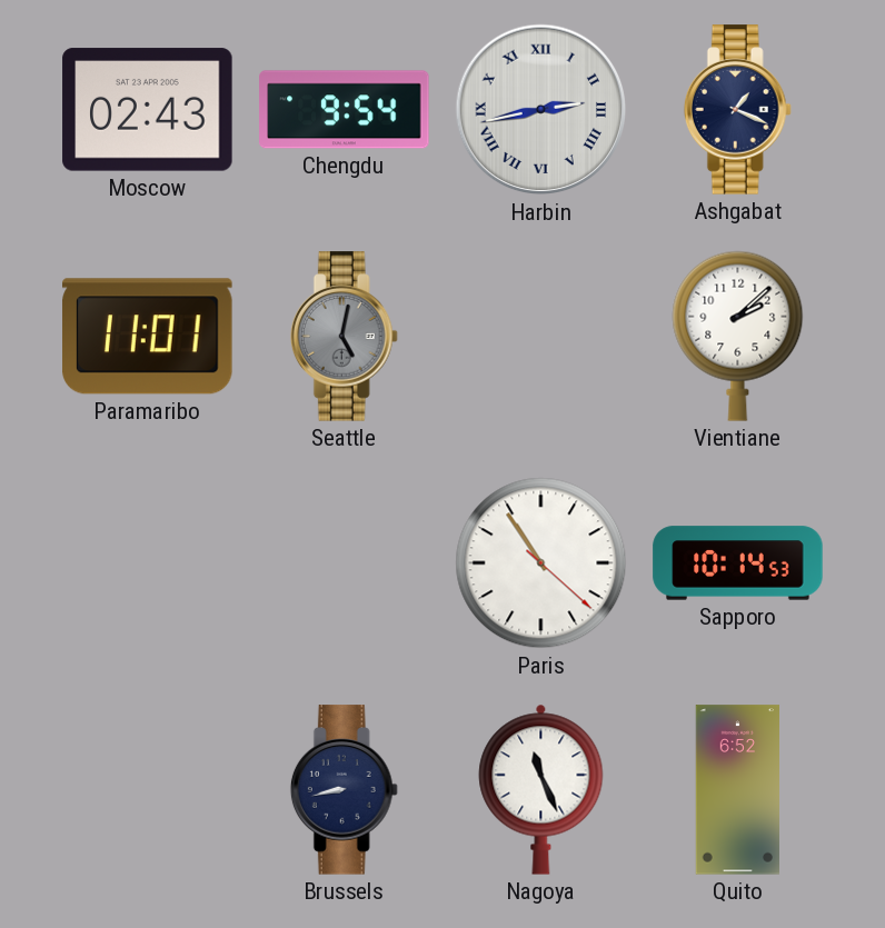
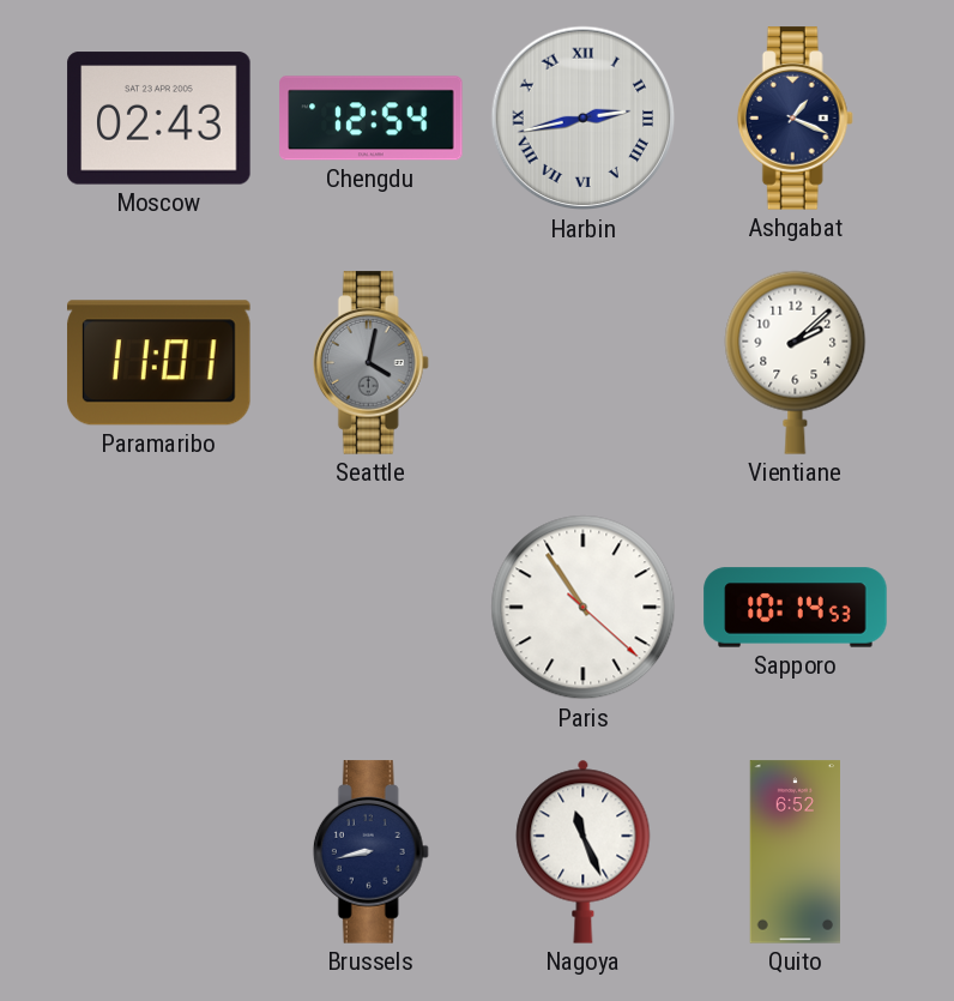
Chengdu: 9:54 -> 12:54 (372, 119)
Seattle: 5:02 -> 4:02 (370, 363)
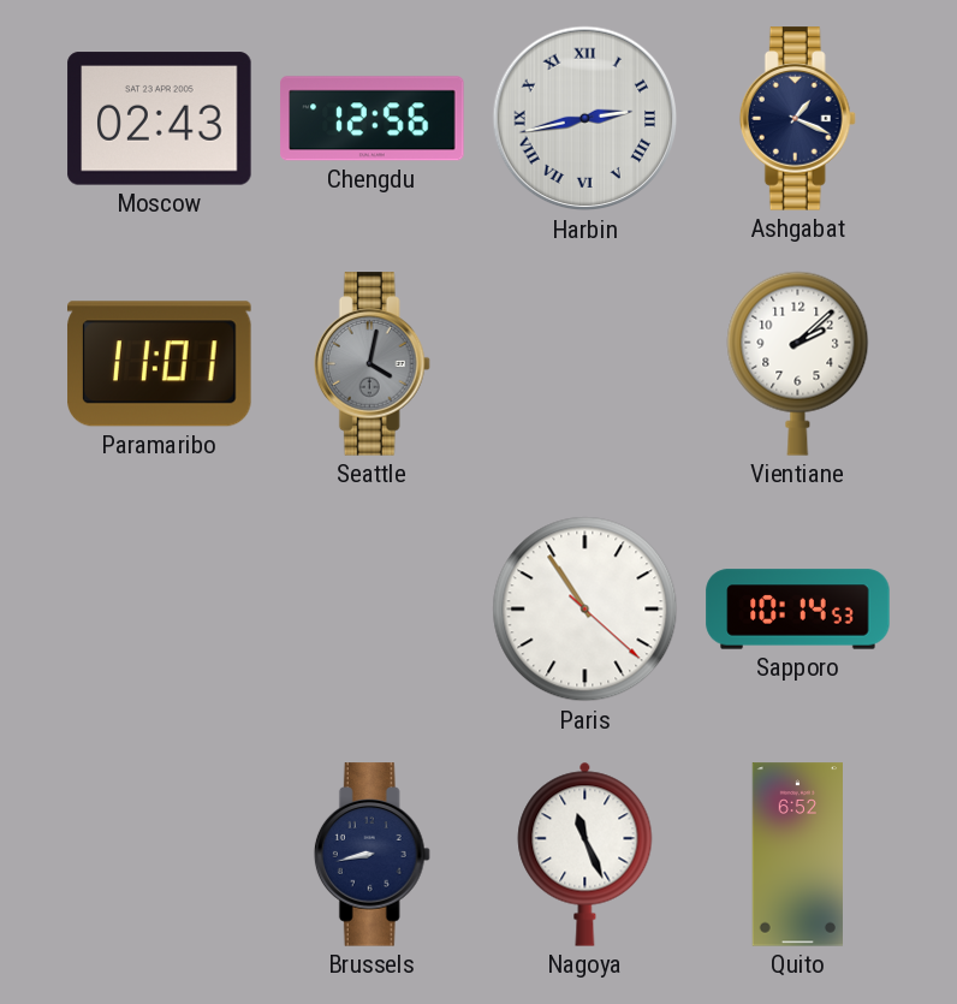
Chengdu: 12:54 -> 12:56 (373, 119)
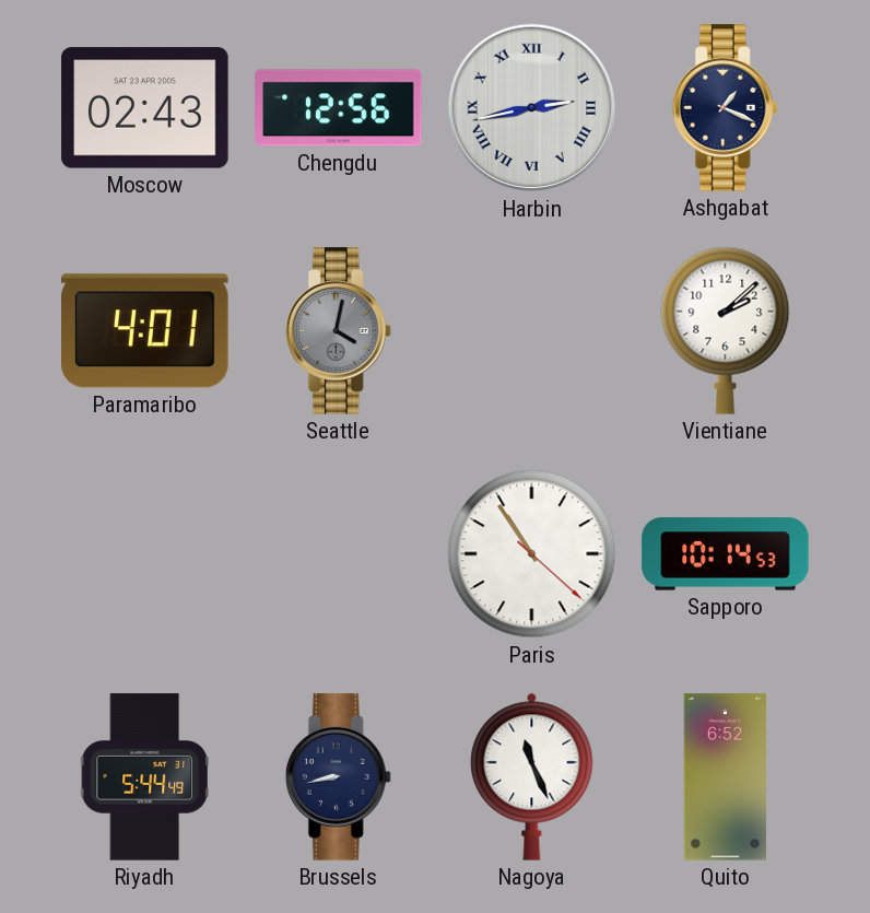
Paramaribo: 11:01 -> 4:01 (145, 331)
Riyadh: none -> 5:44 (144, 777)
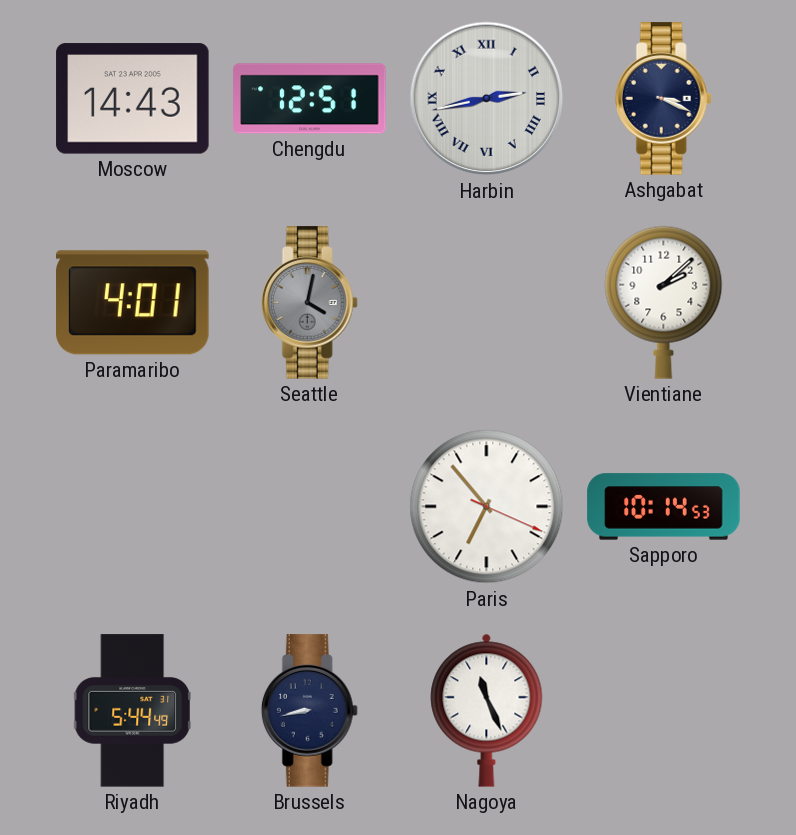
Moscow: 02:43 -> 14:43 (133, 99)
Chengdu: 12:56 -> 12:51 (310, 99)
Ashgabat: 1:19 -> 3:19 (663, 99)
Paris: 10:54 -> 6:53 (487, 507)
Quito: 6:52 -> none (725, 777)
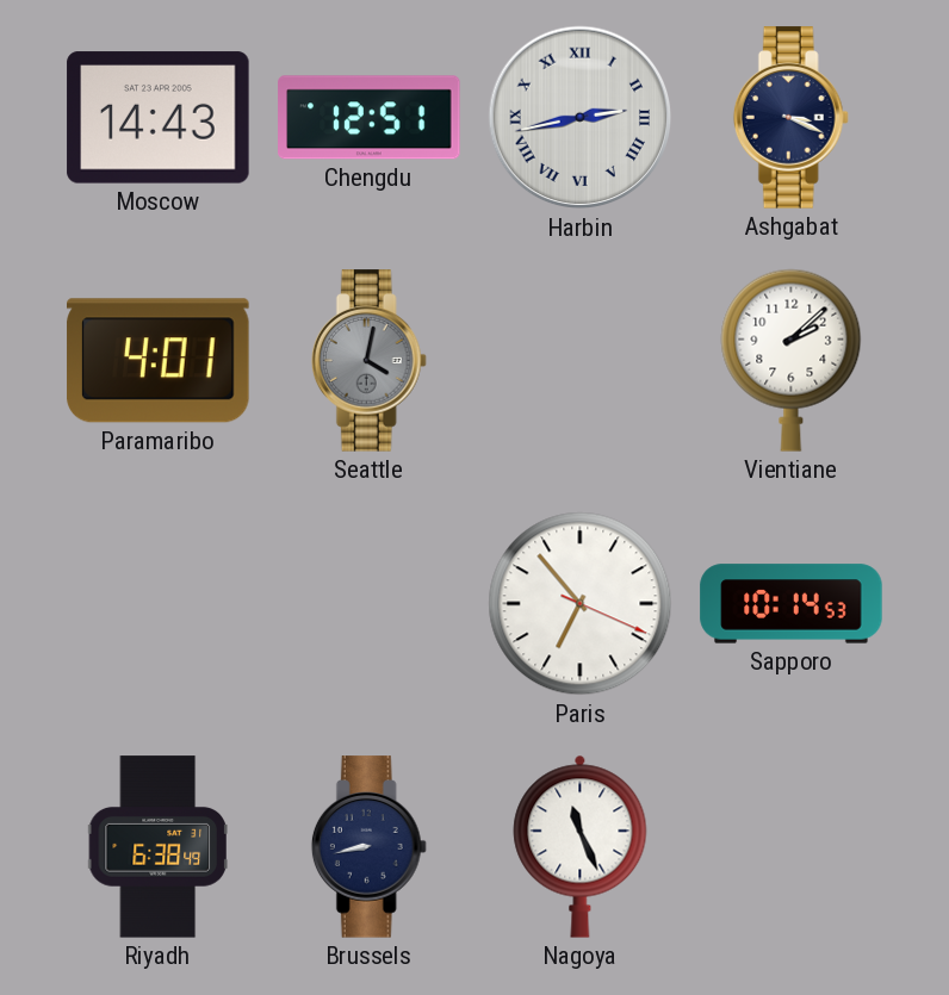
Riyadh: 5:44 -> 6:38 (157, 847)
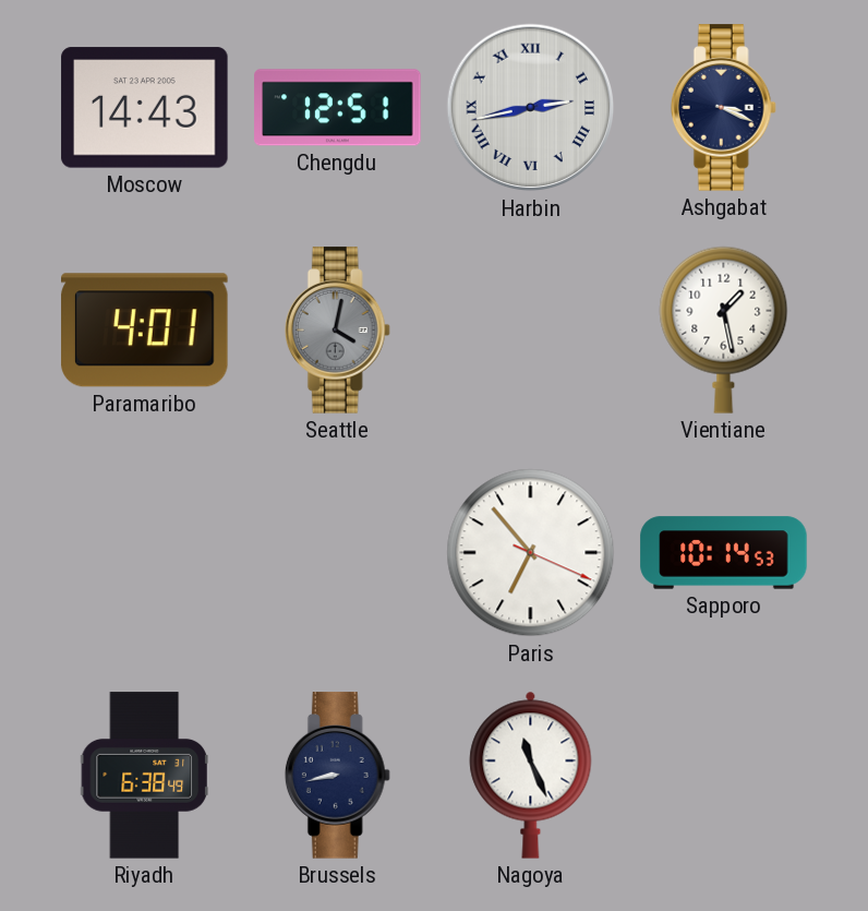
Vientiane: 2:08 -> 1:28 (724, 329)
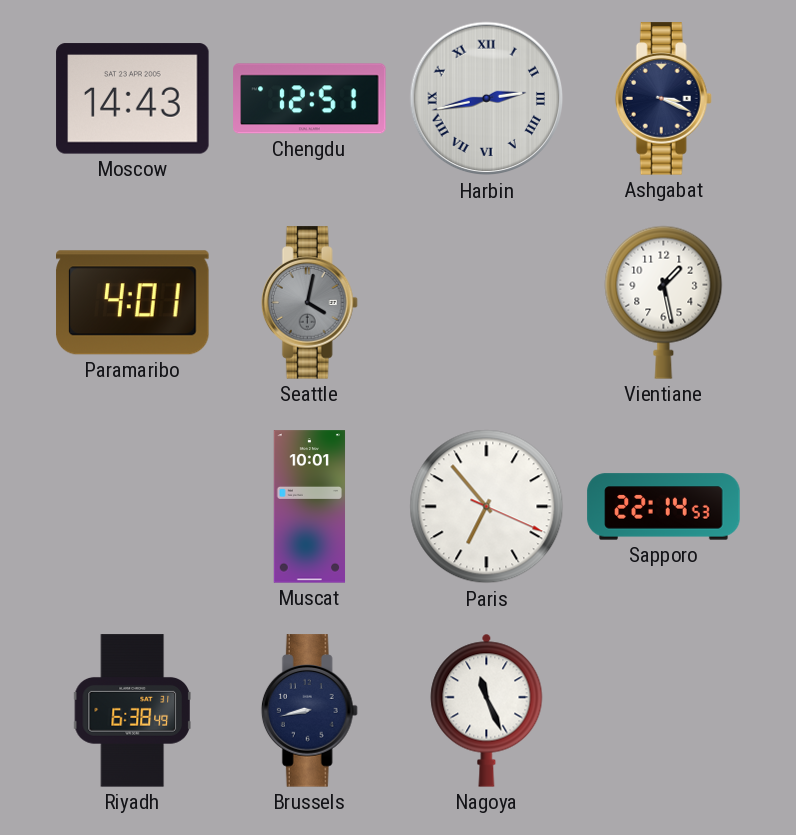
Muscat: none -> 10:01 (310, 507)
Sapporo: 10:14 -> 22:14 (664, 507)
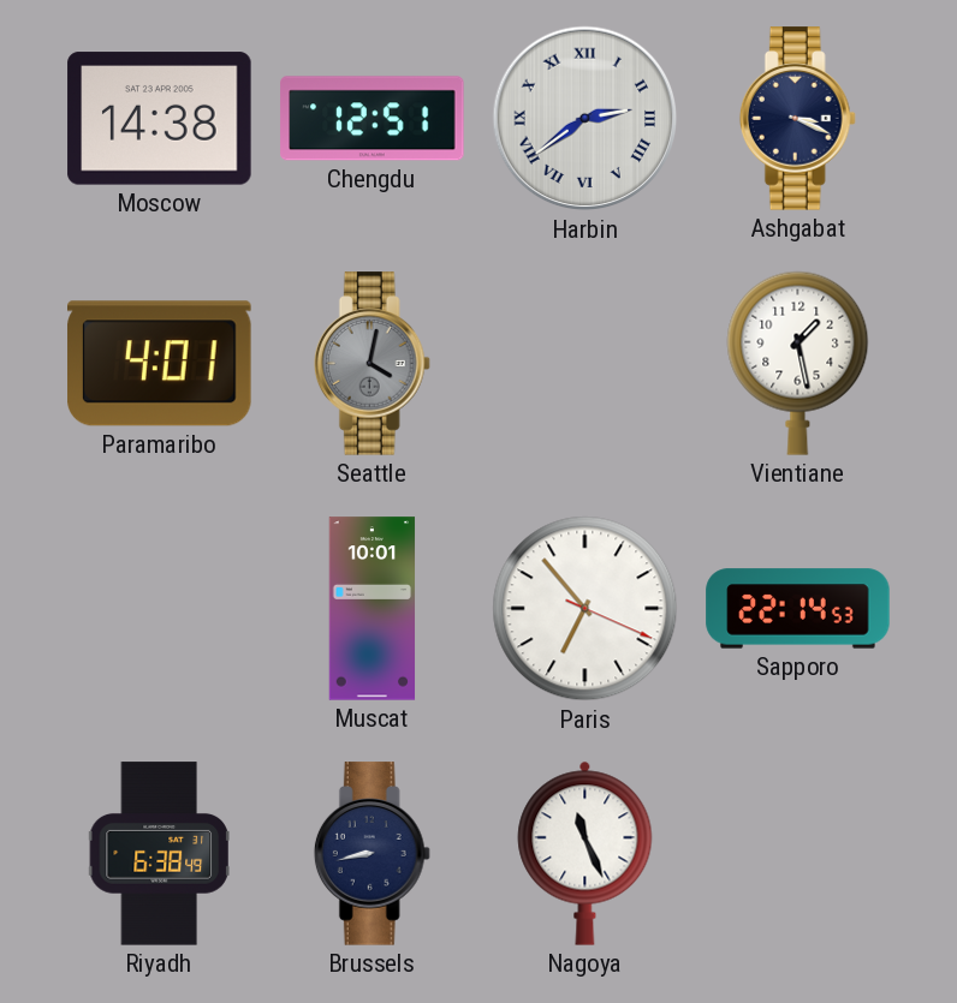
Moscow: 14:43 -> 14:38 (160, 119)
Harbin: 2:43 -> 2:39 (586, 119)
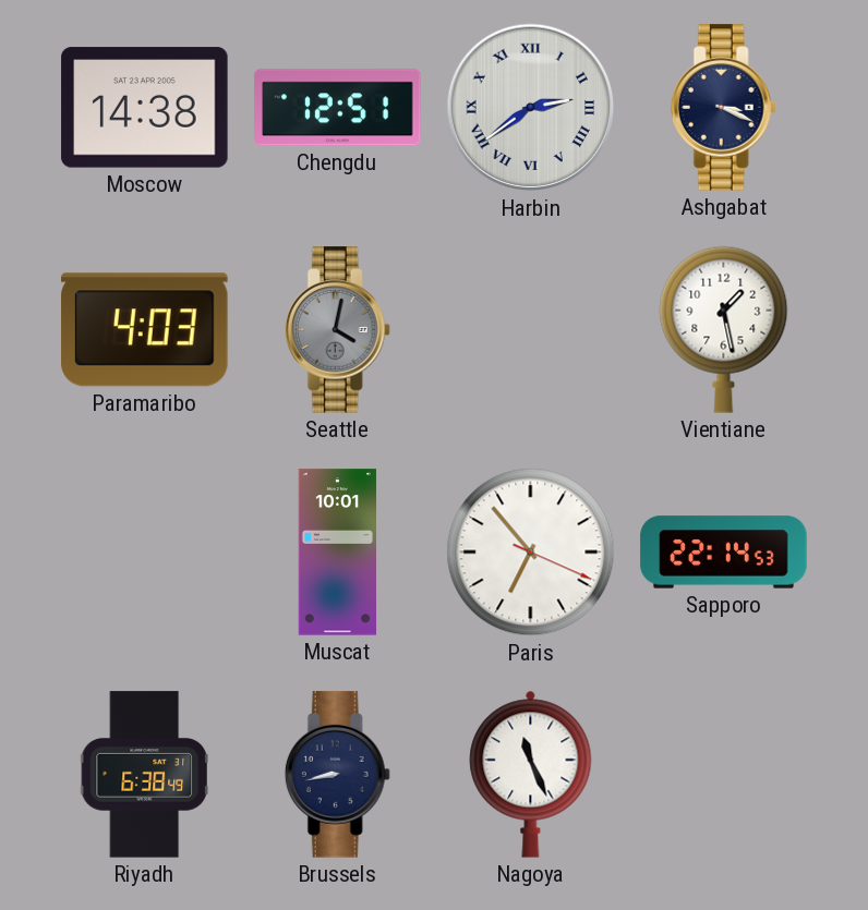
Paramaribo: 4:01 -> 4:03 (145, 330)
